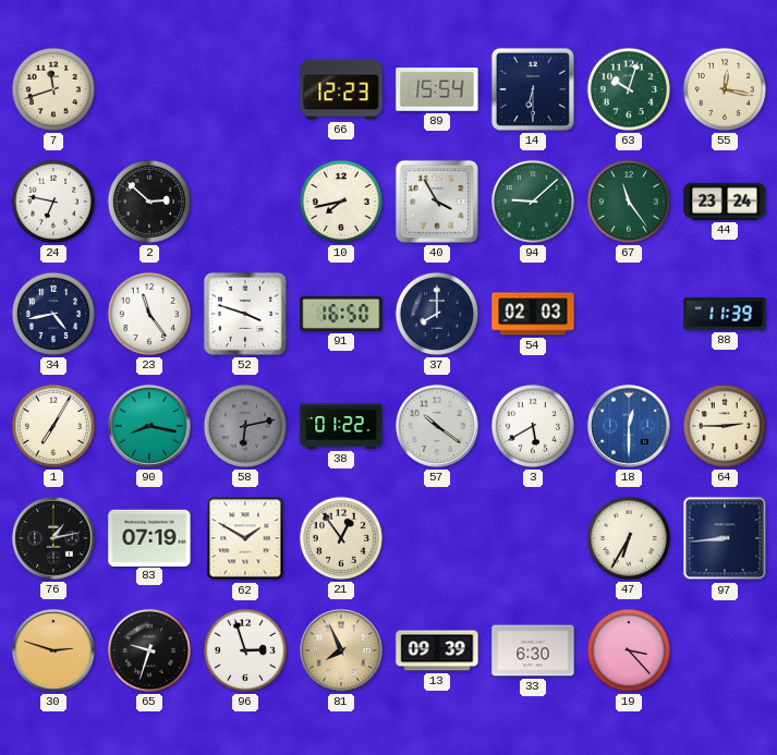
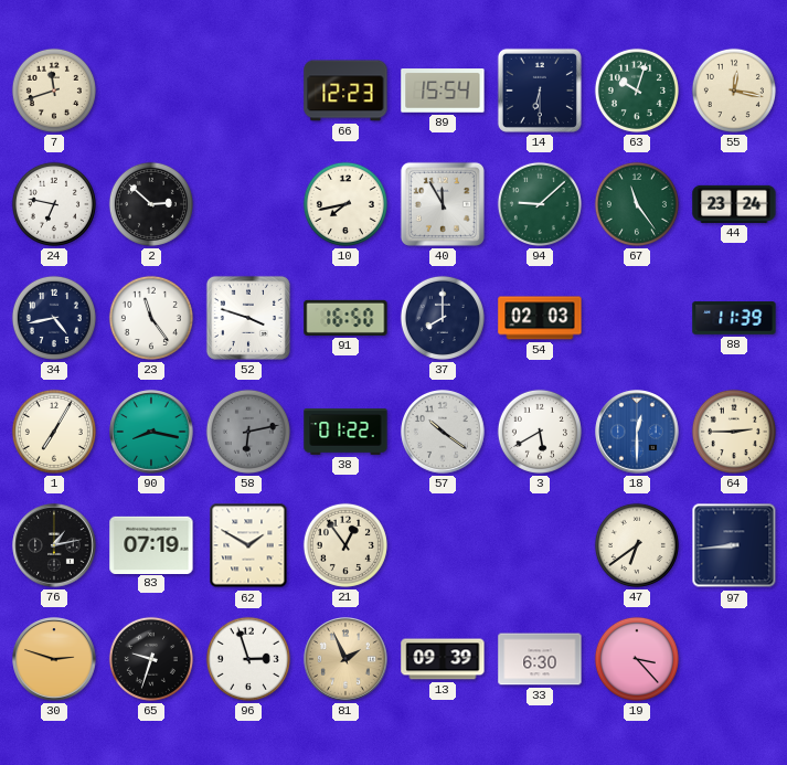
40: 3:55 -> 11:55 (443, 204)
47: 6:35 -> 6:39 (637, 545)
81: 7:56 -> 1:56 (345, 659)
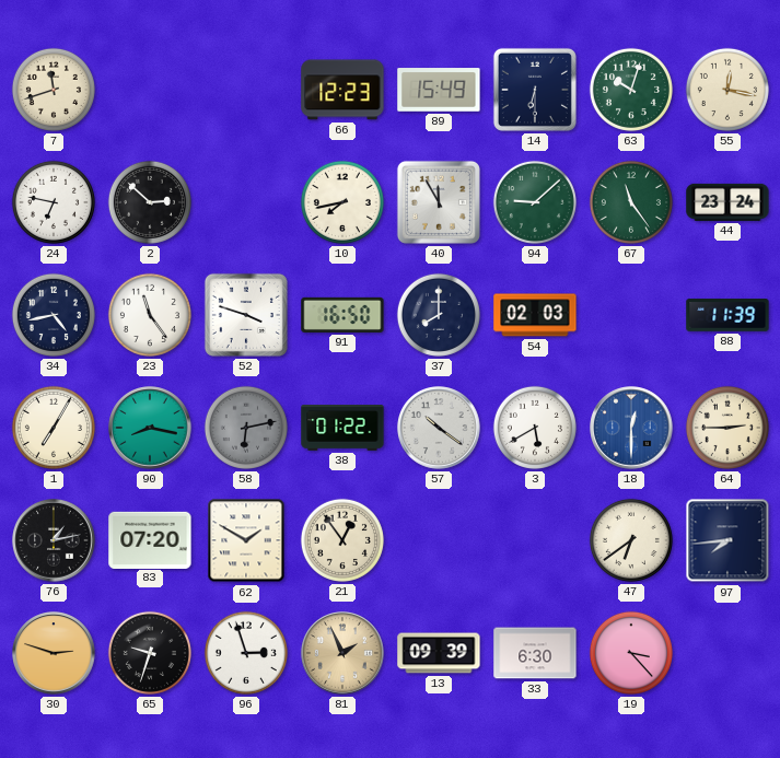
89: 15:54 -> 15:49 (439, 90)
83: 07:19 -> 07:20 (150, 539)
97: 8:44 -> 7:44 (727, 540)
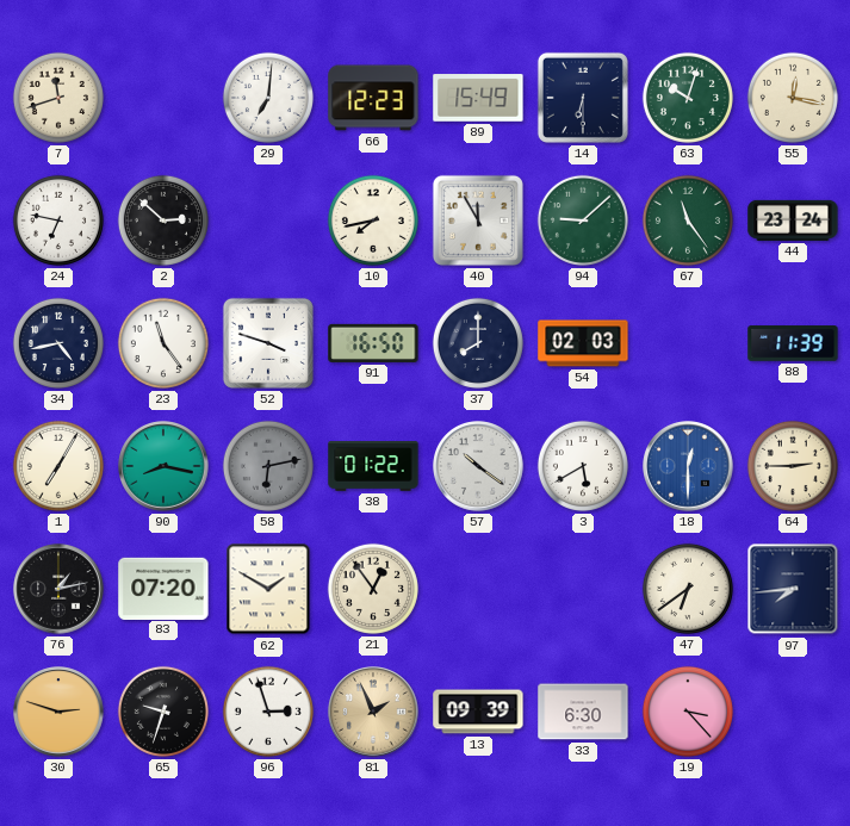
29: none -> 7:01 (268, 98)
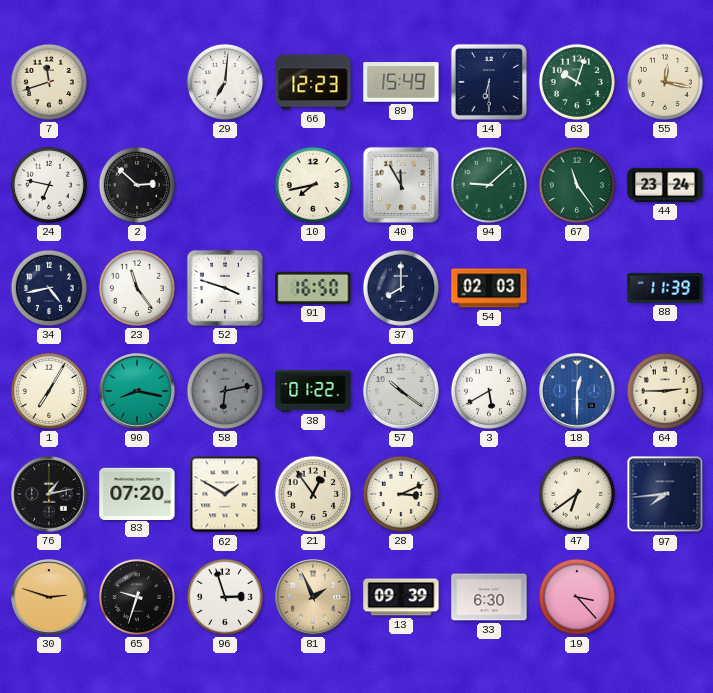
28: none -> 3:11 (401, 494)
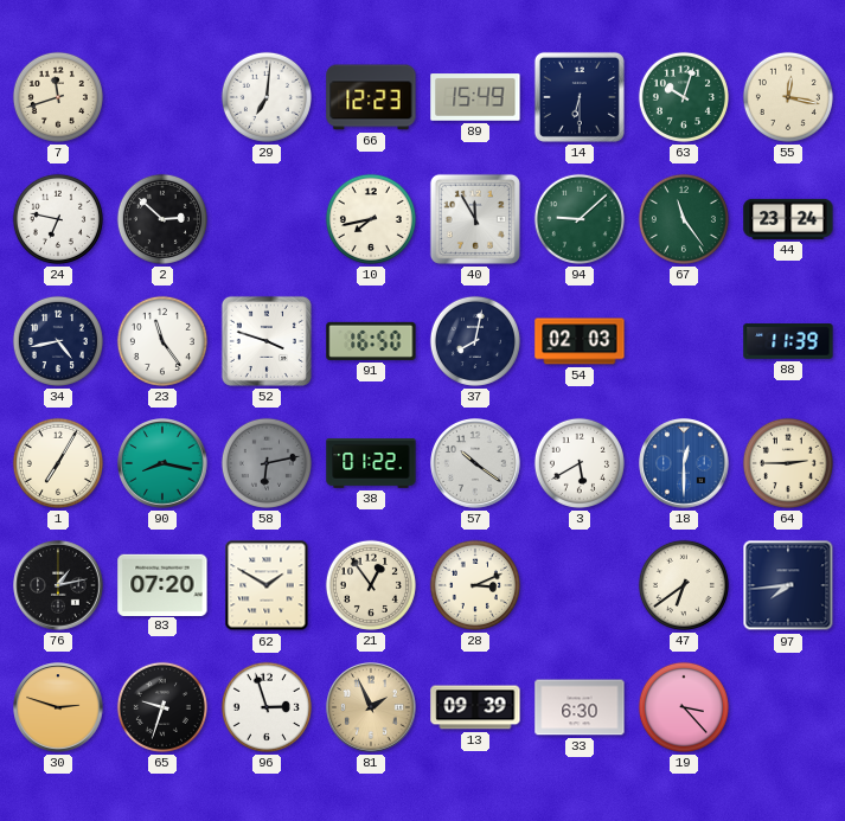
37: 8:00 -> 8:02 (475, 341)
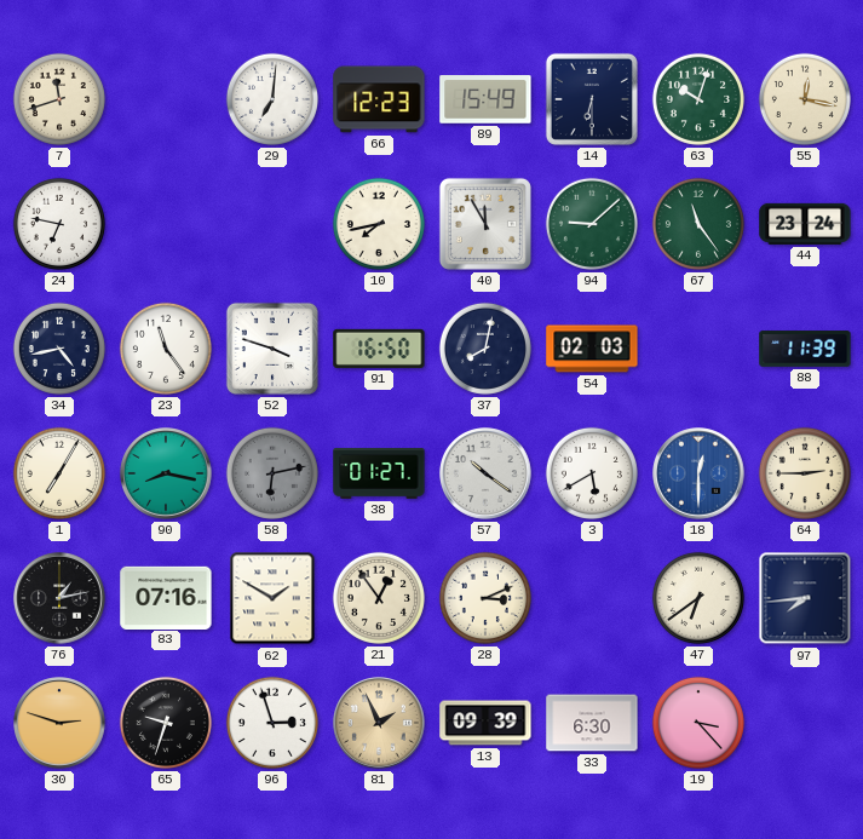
2: 2:52 -> none (162, 219)
38: 01:22 -> 01:27 (379, 473)
83: 07:20 -> 07:16 (166, 597)
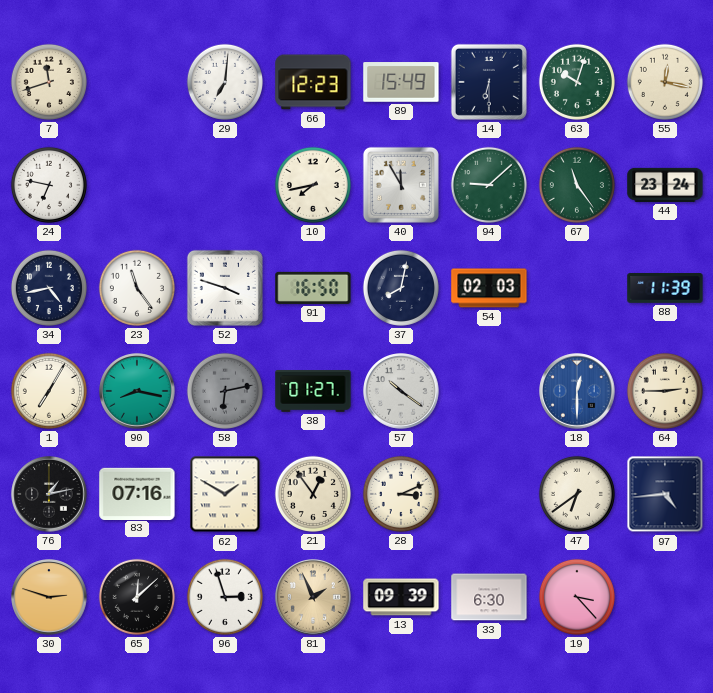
3: 5:40 -> none (592, 473)
97: 7:44 -> 4:44 (665, 494)
65: 9:33 -> 12:08 (137, 597)
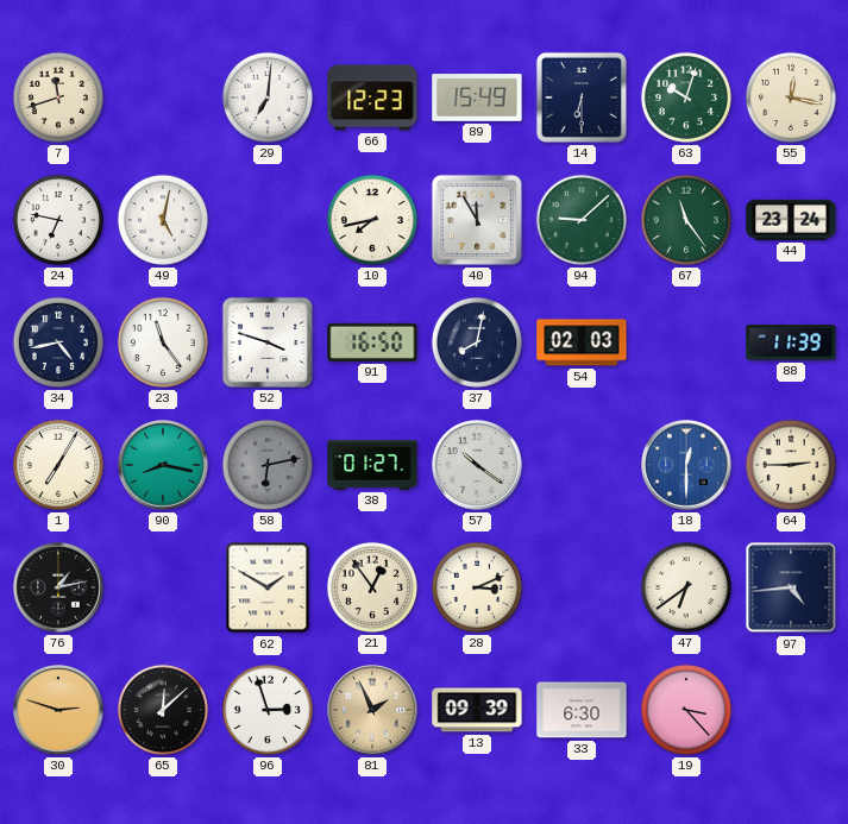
49: none -> 5:02 (163, 220)
83: 07:16 -> none (137, 493)
